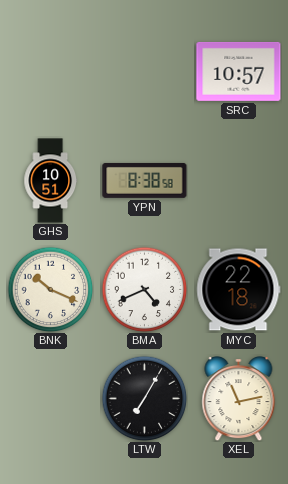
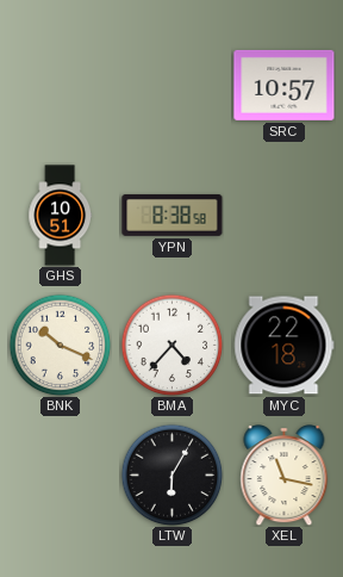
BMA: 4:41 -> 4:37 (171, 345)
LTW: 7:05 -> 6:05 (171, 474)
XEL: 11:13 -> 11:17 (285, 476)
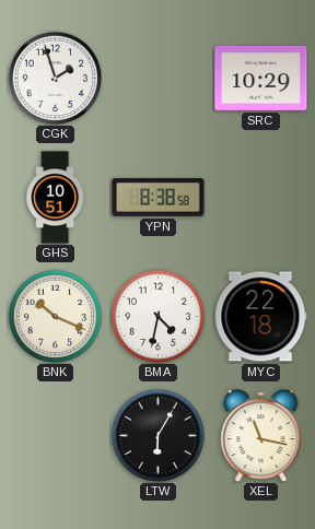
CGK: none -> 1:57 (55, 78)
SRC: 10:57 -> 10:29 (261, 78)
BMA: 4:37 -> 4:32 (157, 316)
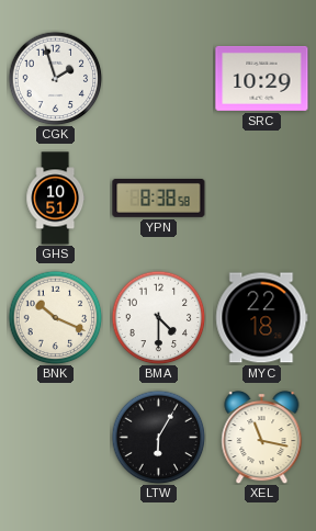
BMA: 4:32 -> 4:30 (158, 317)
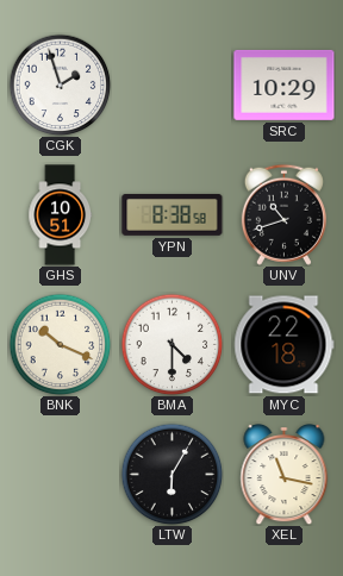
UNV: none -> 10:42 (283, 214)
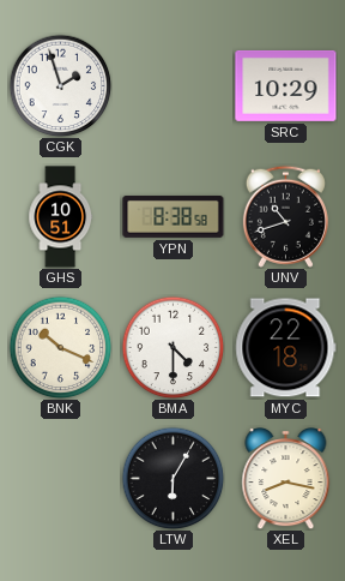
XEL: 11:17 -> 8:17 (286, 479)
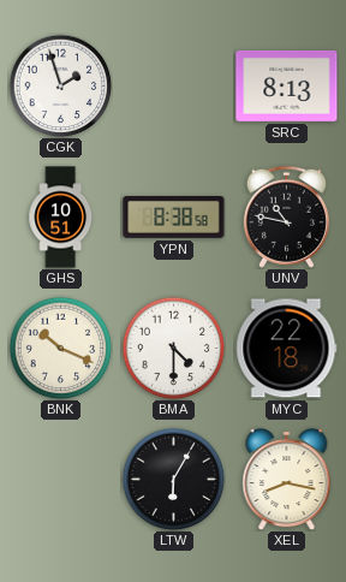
SRC: 10:29 -> 8:13 (287, 85)
UNV: 10:42 -> 10:47 (286, 216)
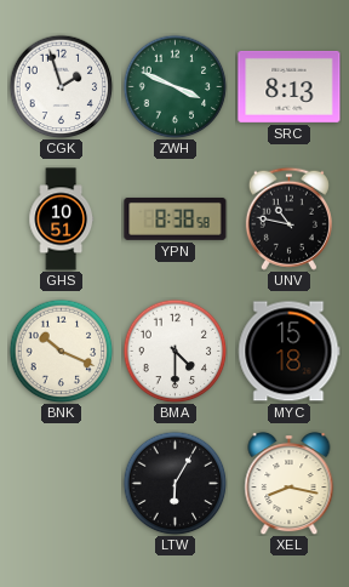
ZWH: none -> 3:49 (174, 86)
MYC: 22:18 -> 15:18 (290, 352)
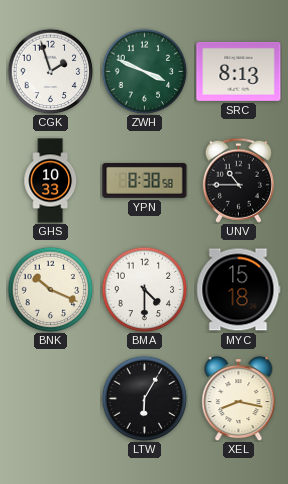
GHS: 10:51 -> 10:33 (51, 181)
UNV: 10:47 -> 10:45 (238, 180)
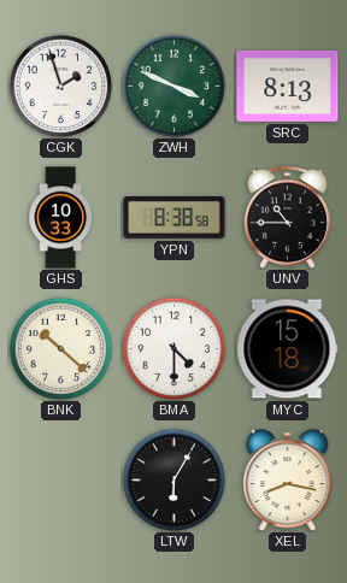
BNK: 10:19 -> 10:22 (60, 348)
